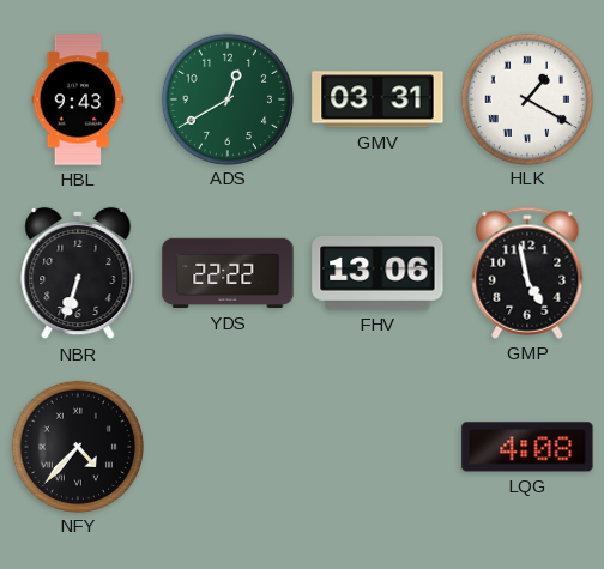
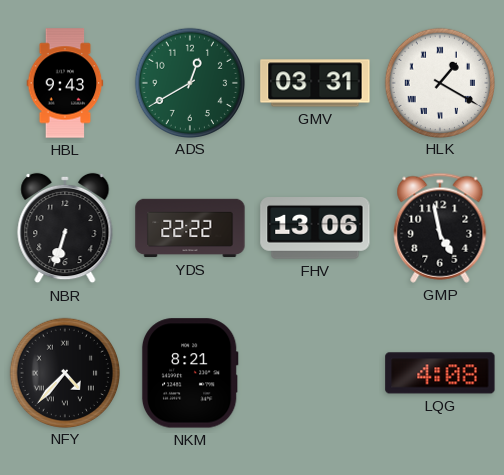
NKM: none -> 8:21 (190, 373)
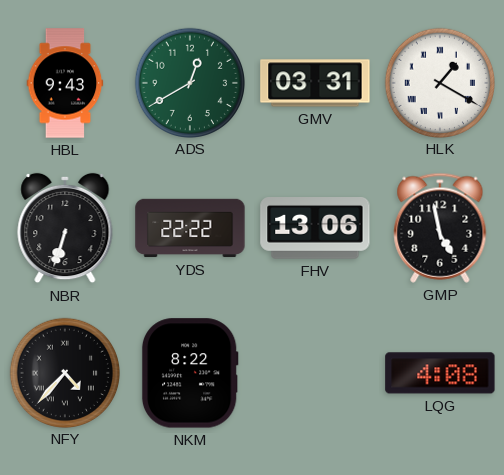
NKM: 8:21 -> 8:22 (190, 373)
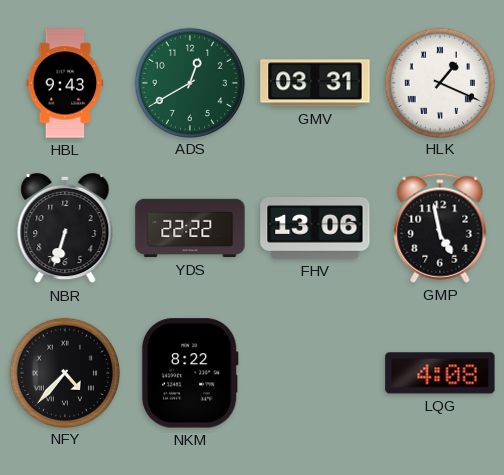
HLK: 1:20 -> 1:19 (439, 82)
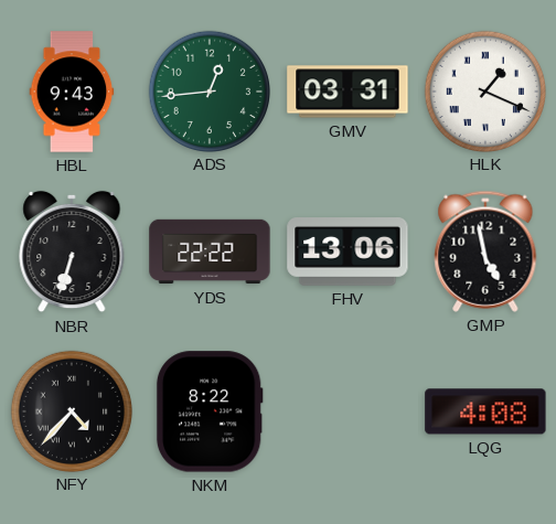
ADS: 12:40 -> 12:44 (209, 90)
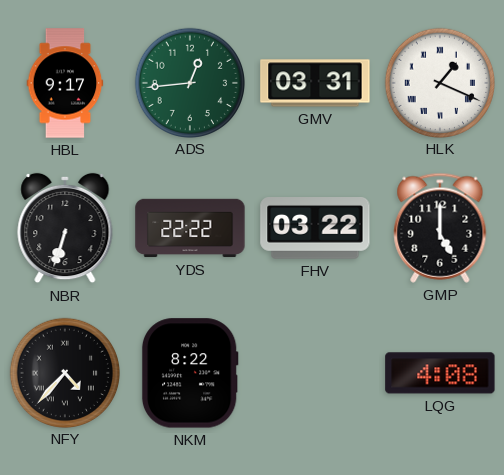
HBL: 9:43 -> 9:17 (65, 83)
FHV: 13:06 -> 03:22 (315, 229)
GMP: 4:58 -> 5:00 (440, 228)
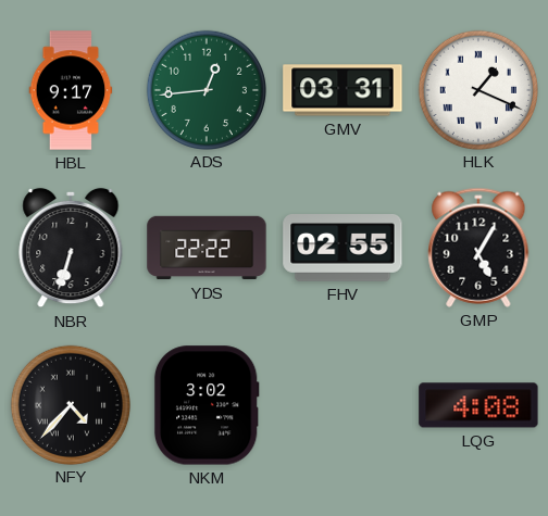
FHV: 03:22 -> 02:55 (342, 249)
GMP: 5:00 -> 5:05 (478, 248)
NKM: 8:22 -> 3:02 (207, 405)
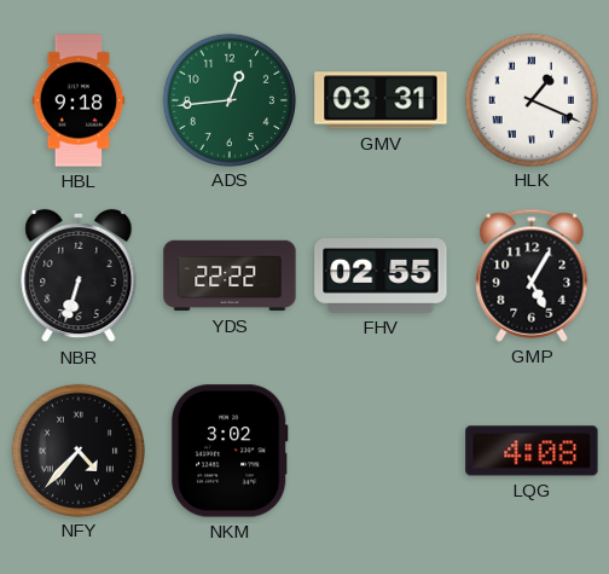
HBL: 9:17 -> 9:18 (79, 100)
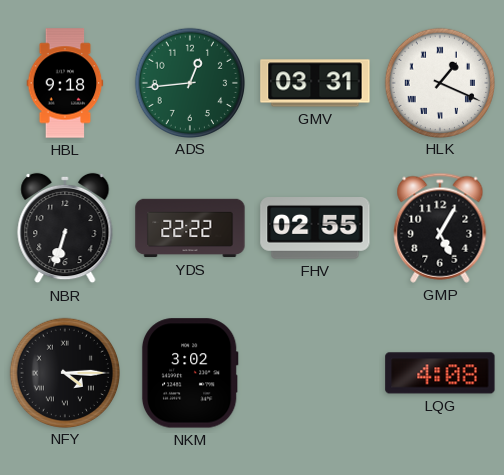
NFY: 4:37 -> 4:15 (64, 372)
